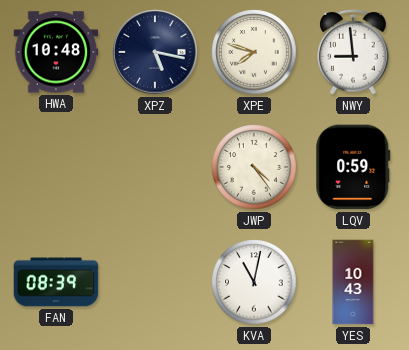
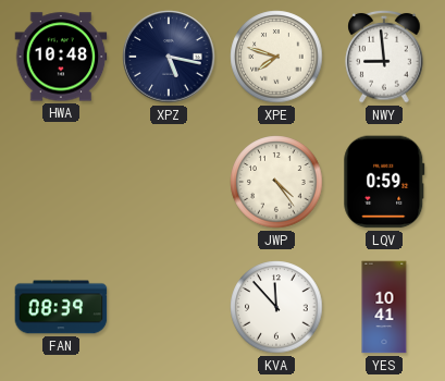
KVA: 11:02 -> 11:53 (276, 307)
YES: 10:43 -> 10:41 (384, 307)
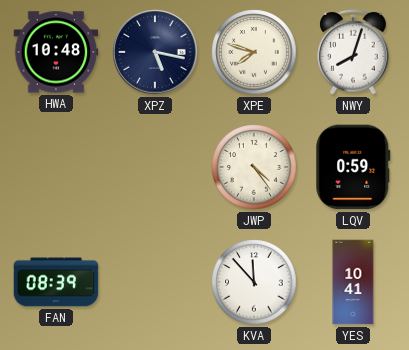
NWY: 8:59 -> 8:03 (353, 52)
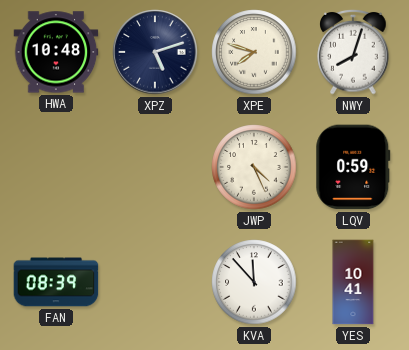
XPZ: 5:17 -> 5:12 (155, 52)
JWP: 4:24 -> 4:26 (254, 167)
